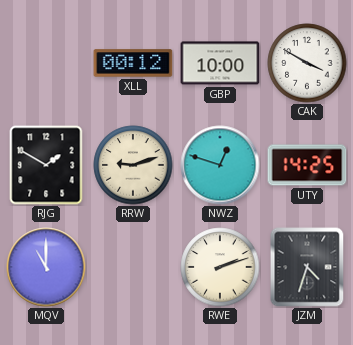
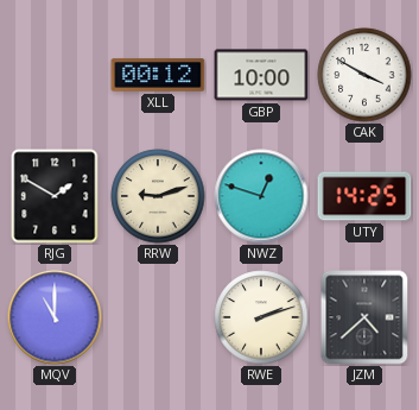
JZM: 4:33 -> 4:38 (364, 317)
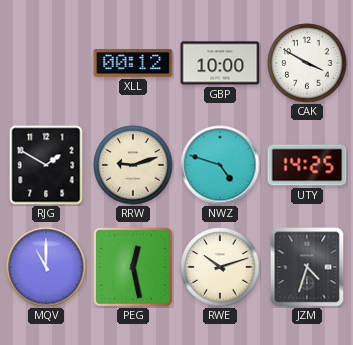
NWZ: 12:48 -> 4:48 (220, 165)
PEG: none -> 12:28 (133, 267)
RWE: 2:12 -> 10:12 (220, 267)
JZM: 4:38 -> 4:33 (307, 267)
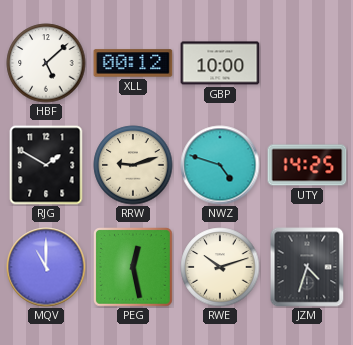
HBF: none -> 5:08 (46, 63)
CAK: 3:50 -> none (307, 63)
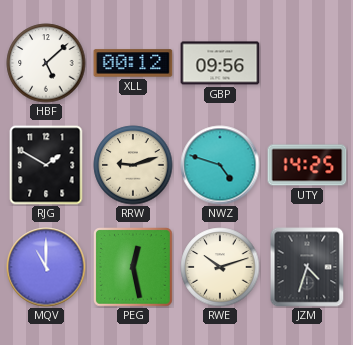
GBP: 10:00 -> 09:56 (220, 63)
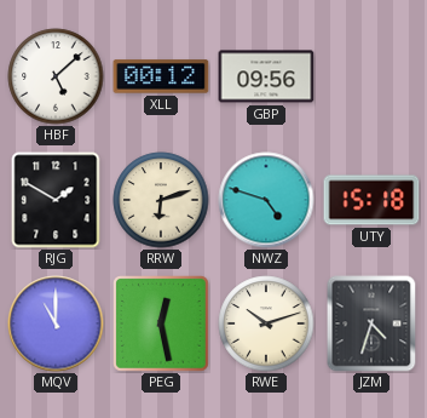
RRW: 9:12 -> 6:12 (161, 200)
UTY: 14:25 -> 15:18 (371, 200)
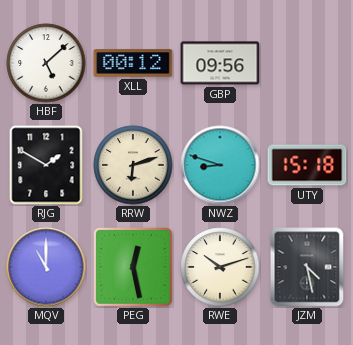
NWZ: 4:48 -> 8:48 (220, 165)
JZM: 4:33 -> 4:28 (307, 267)
